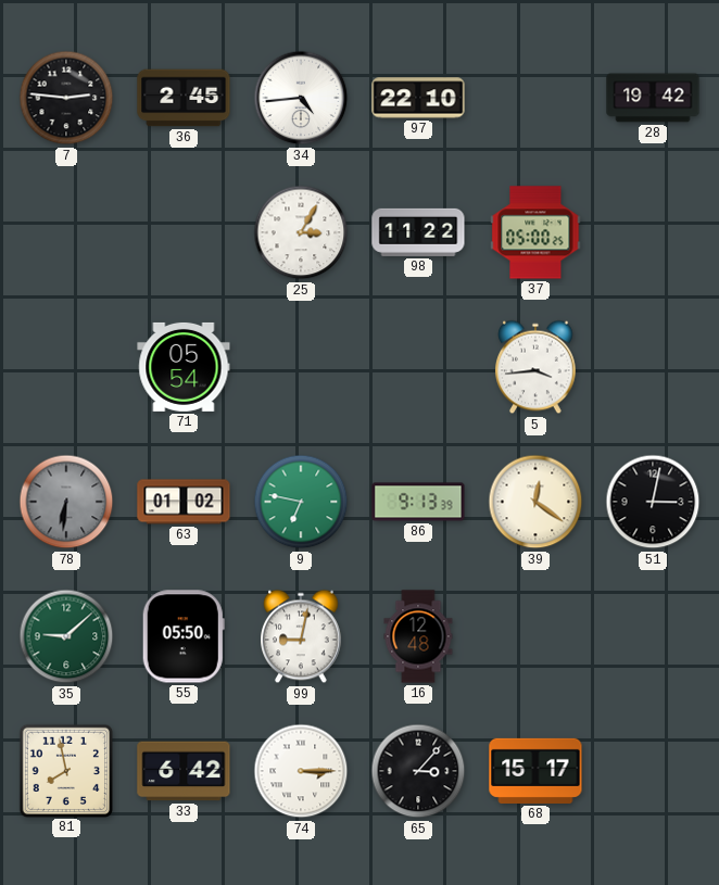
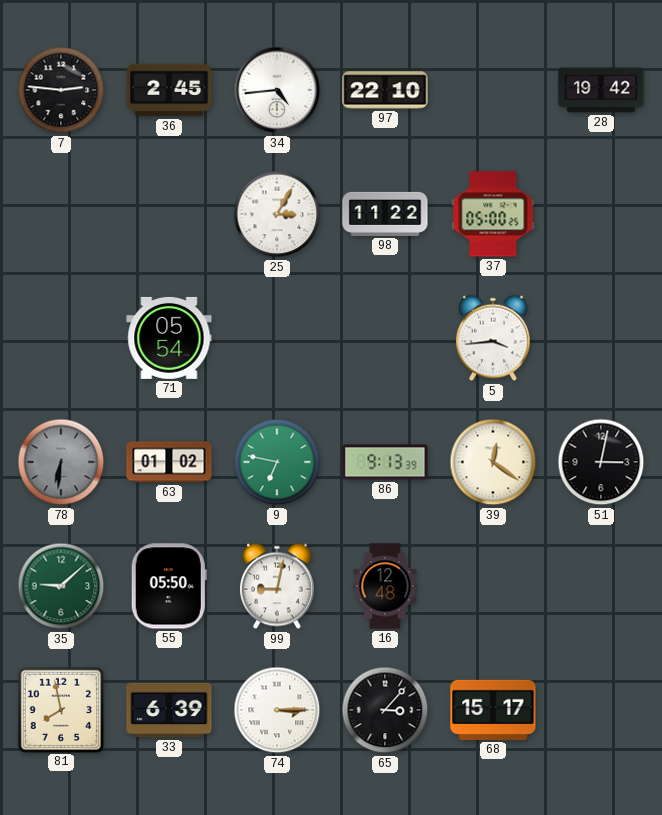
33: 6:42 -> 6:39 (169, 710)
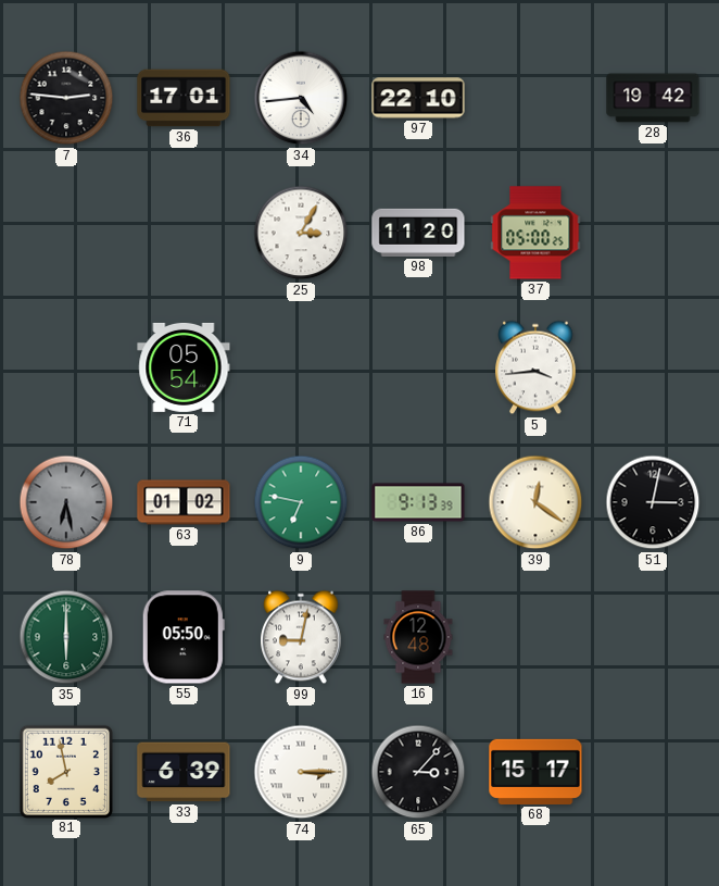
36: 2:45 -> 17:01 (184, 98)
98: 11:22 -> 11:20 (418, 233)
78: 6:31 -> 6:28 (66, 502)
35: 9:08 -> 6:00 (66, 637)
